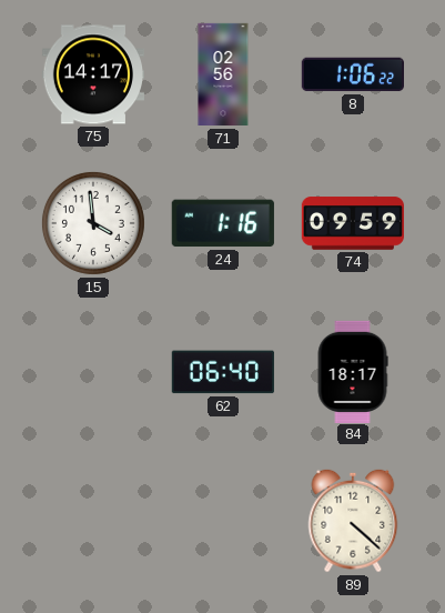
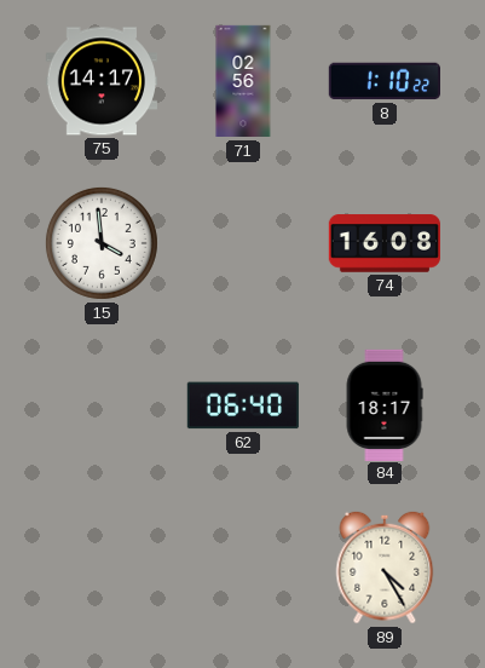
8: 1:06 -> 1:10 (383, 81)
24: 1:16 -> none (223, 223)
74: 09:59 -> 16:08 (383, 243)
89: 4:22 -> 4:25 (385, 568)
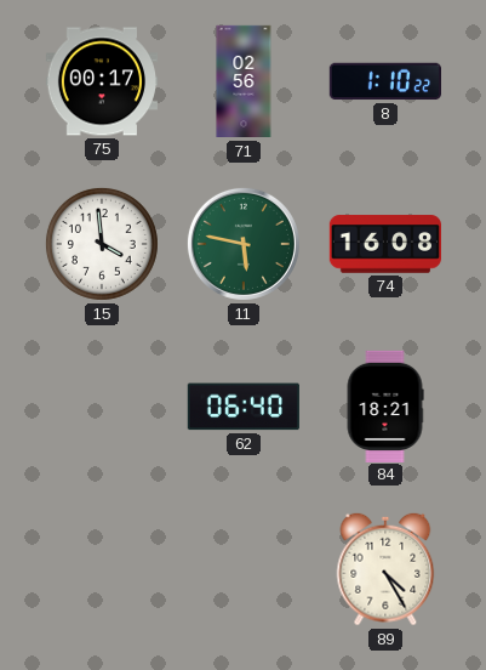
75: 14:17 -> 00:17 (101, 81)
11: none -> 5:47 (244, 244)
84: 18:17 -> 18:21 (385, 405)
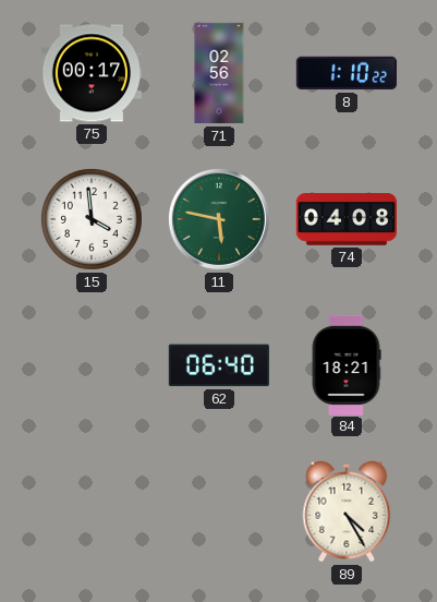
74: 16:08 -> 04:08 (345, 219)
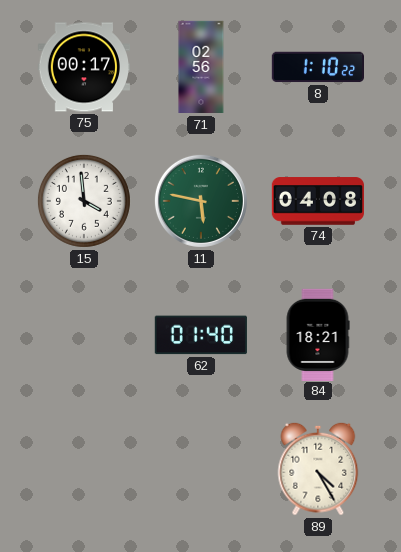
62: 06:40 -> 01:40 (201, 335)
